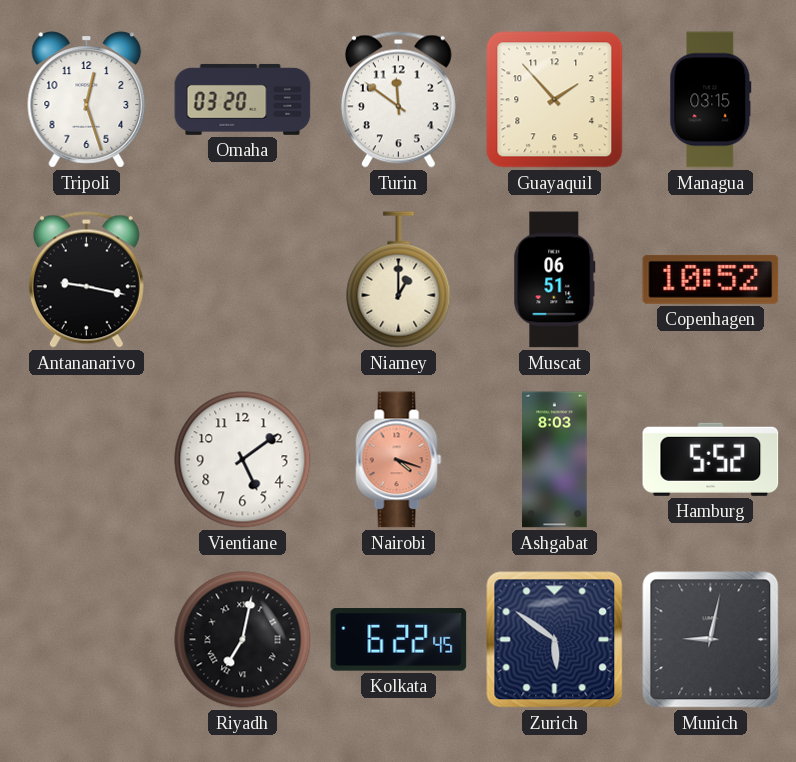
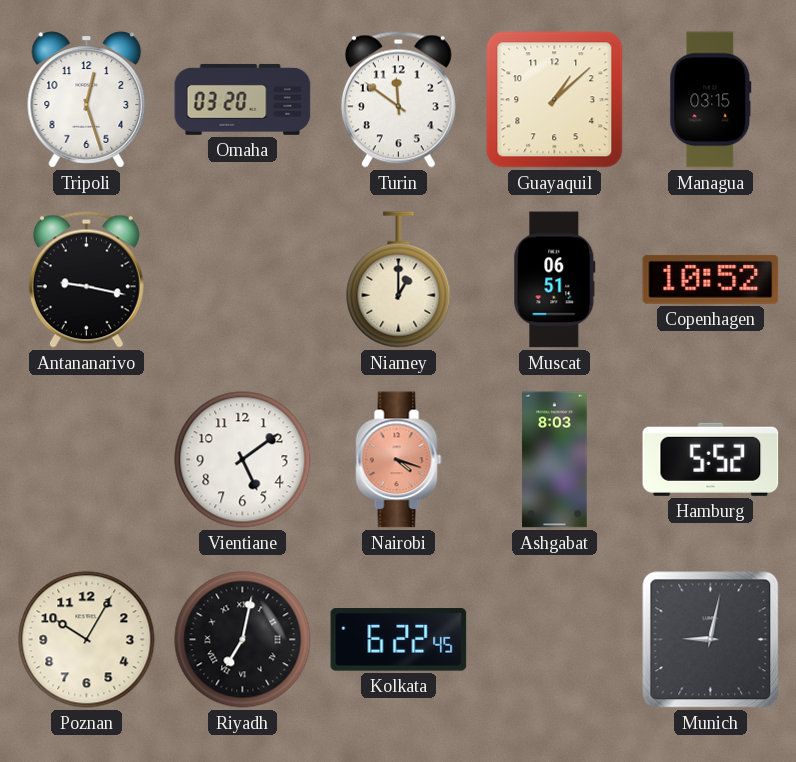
Guayaquil: 1:53 -> 1:08 (555, 100)
Poznan: none -> 10:05 (87, 640)
Zurich: 5:51 -> none (555, 640)
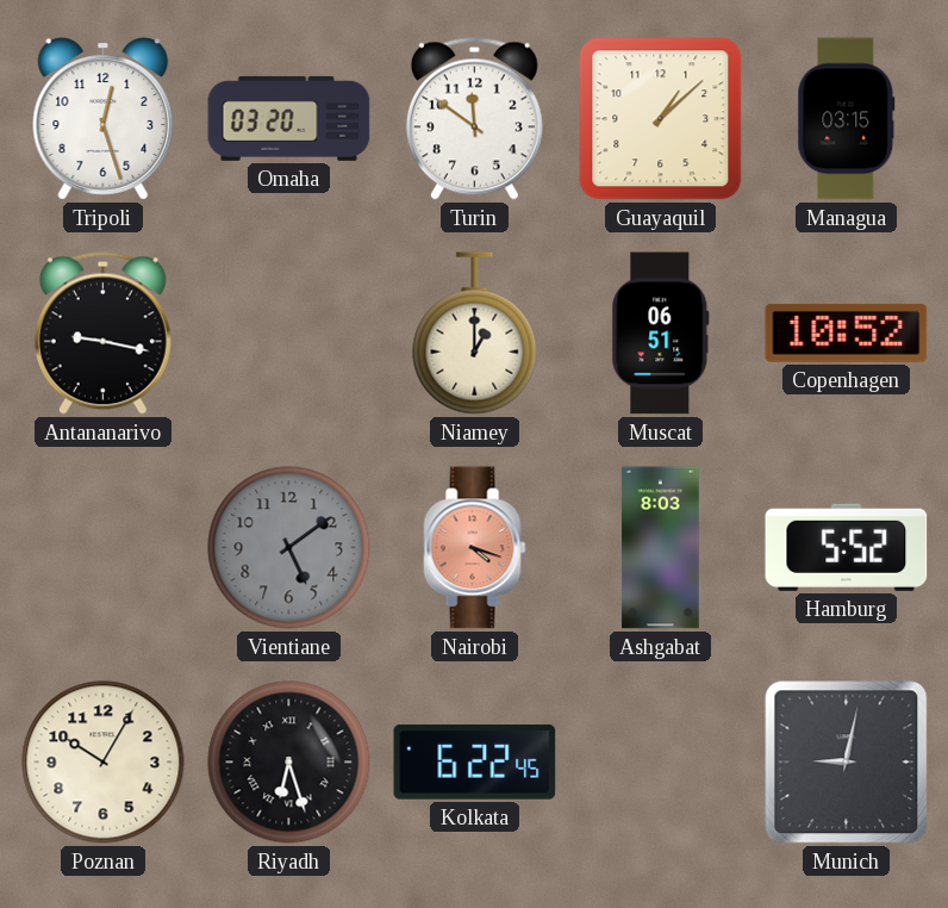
Vientiane dial: white -> grey (289, 548)
Riyadh: 7:02 -> 6:27 (289, 763)
